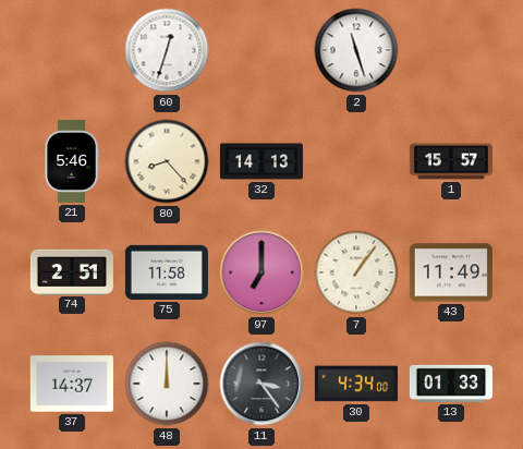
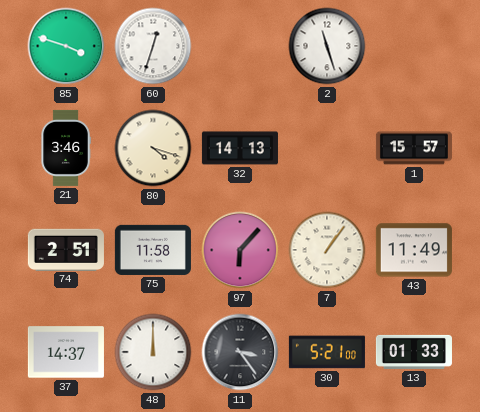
85: none -> 3:48 (66, 46)
21: 5:46 -> 3:46 (66, 148)
80: 8:23 -> 4:18 (153, 148)
97: 7:00 -> 6:07 (240, 250)
30: 4:34 -> 5:21 (327, 352)
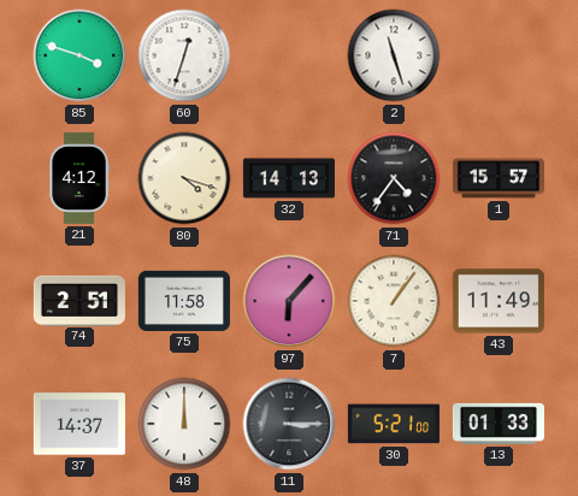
21: 3:46 -> 4:12 (79, 178)
71: none -> 4:36 (394, 178)
11: 3:24 -> 3:15 (289, 424)
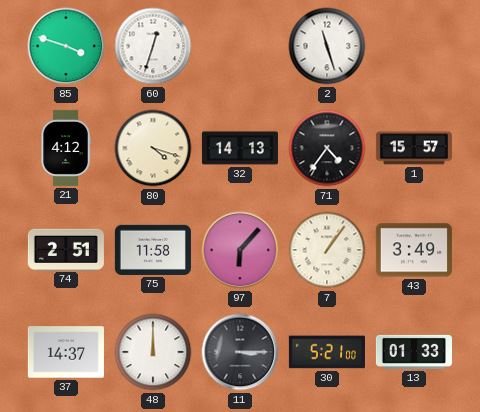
43: 11:49 -> 3:49 (414, 250)
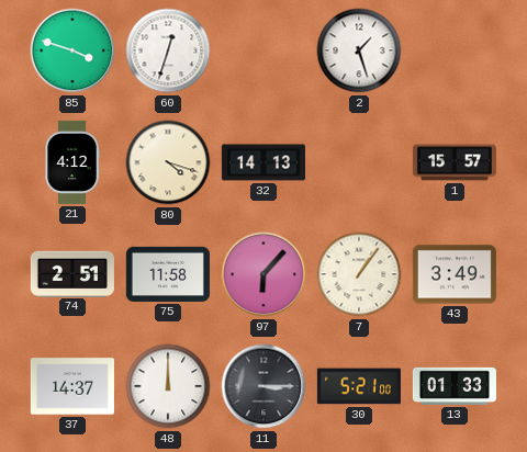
2: 11:27 -> 1:27 (359, 50)
71: 4:36 -> none (327, 148)
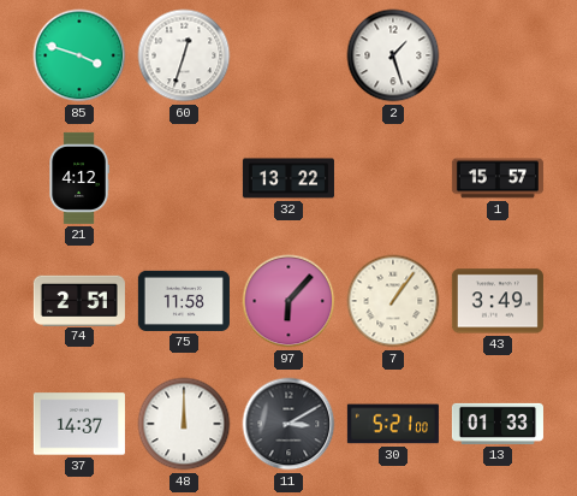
80: 4:18 -> none (168, 162)
32: 14:13 -> 13:22 (288, 178)
11: 3:15 -> 3:10 (288, 424)
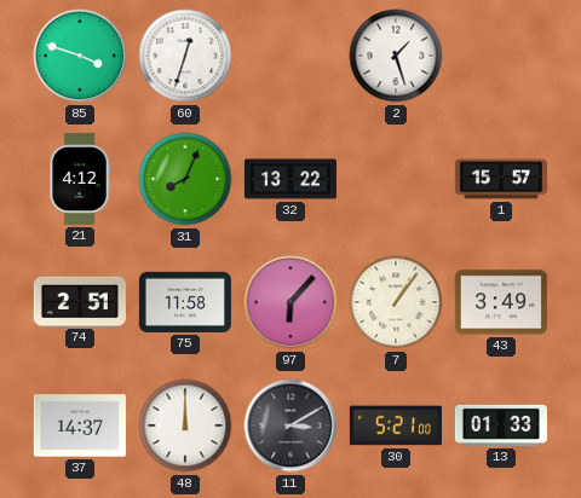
31: none -> 8:04 (185, 179)
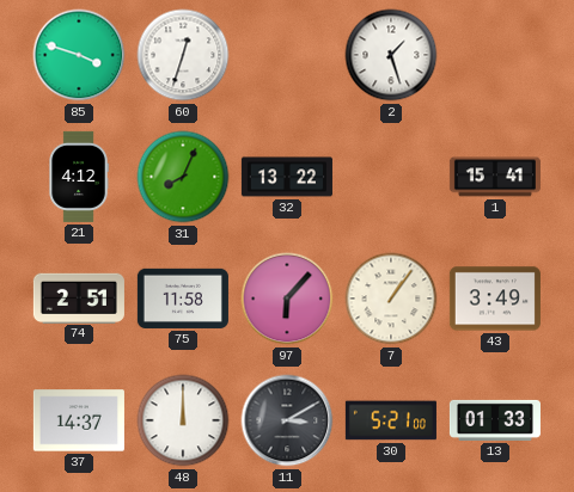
1: 15:57 -> 15:41 (495, 177)
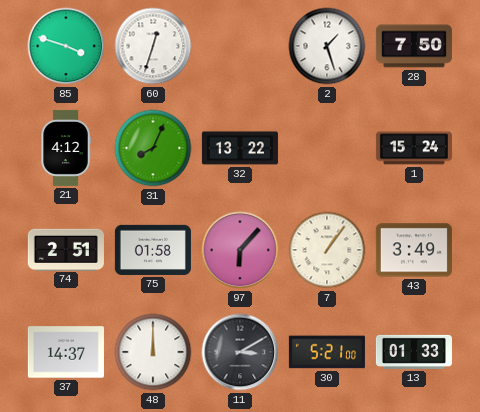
28: none -> 7:50 (414, 46)
1: 15:41 -> 15:24 (414, 148)
75: 11:58 -> 01:58 (153, 250)
